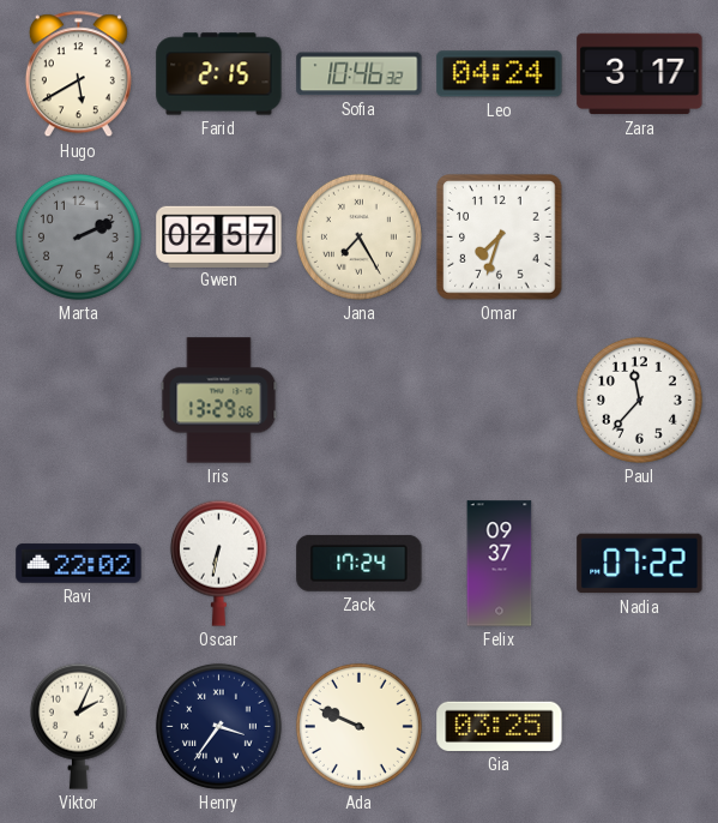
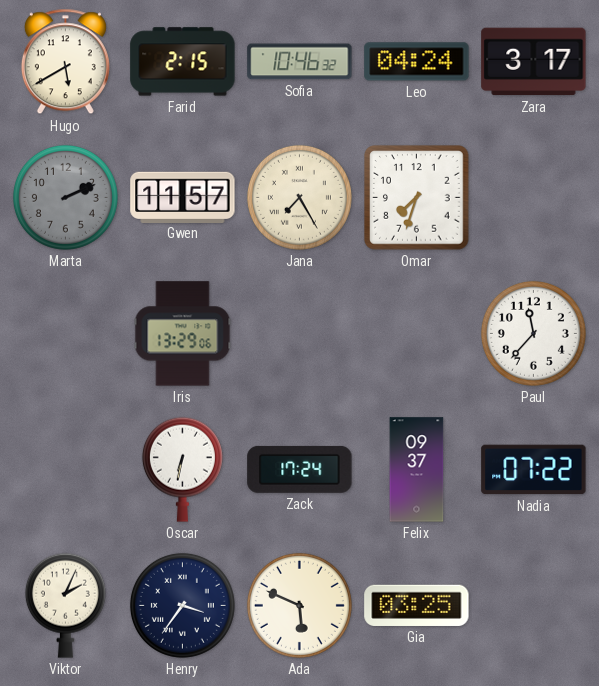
Gwen: 02:57 -> 11:57 (183, 197)
Ravi: 22:02 -> none (79, 564)
Ada: 9:49 -> 5:49 (299, 605)
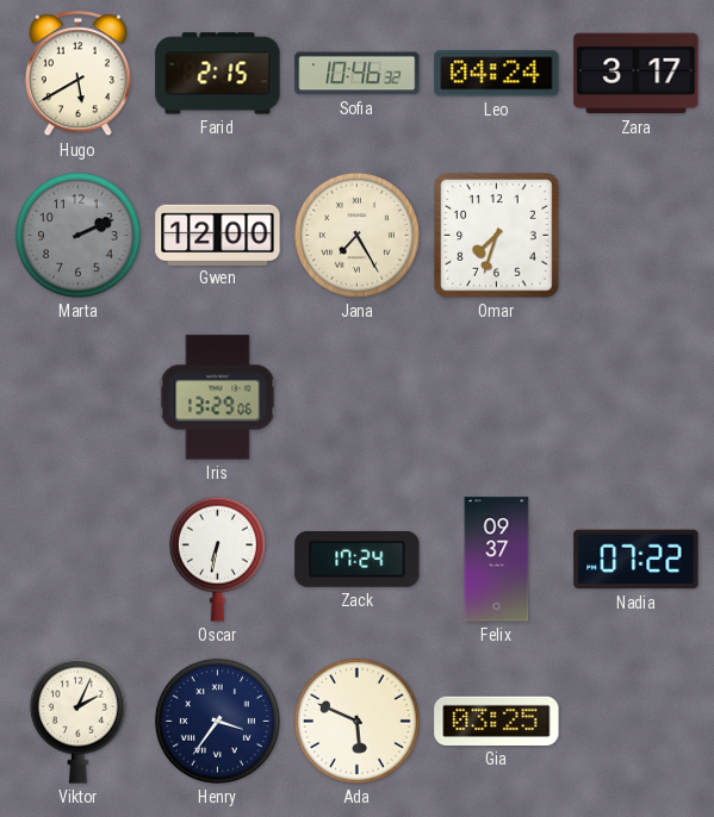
Gwen: 11:57 -> 12:00 (218, 235)
Paul: 11:37 -> none (533, 333)
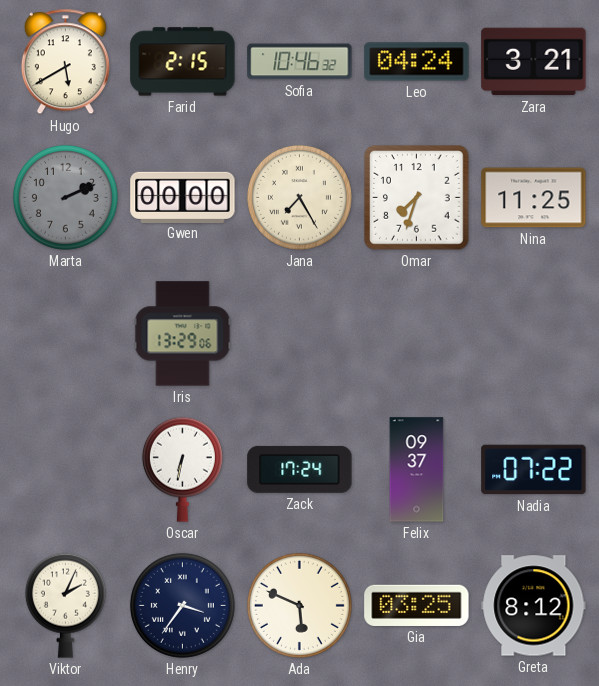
Zara: 3:17 -> 3:21 (534, 62)
Gwen: 12:00 -> 00:00 (183, 197)
Nina: none -> 11:25 (534, 198)
Greta: none -> 8:12 (534, 606)
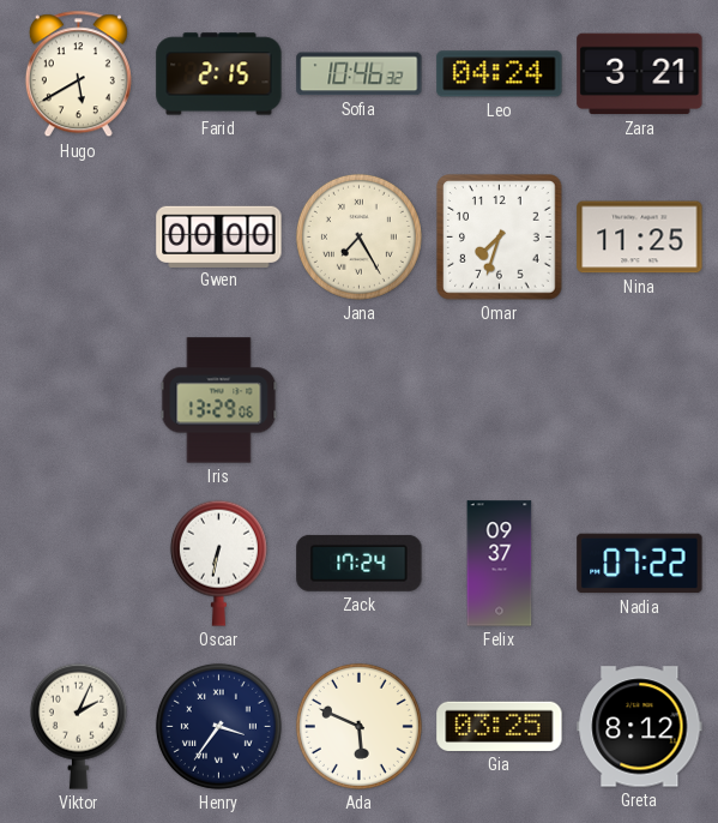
Marta: 2:11 -> none (65, 197)
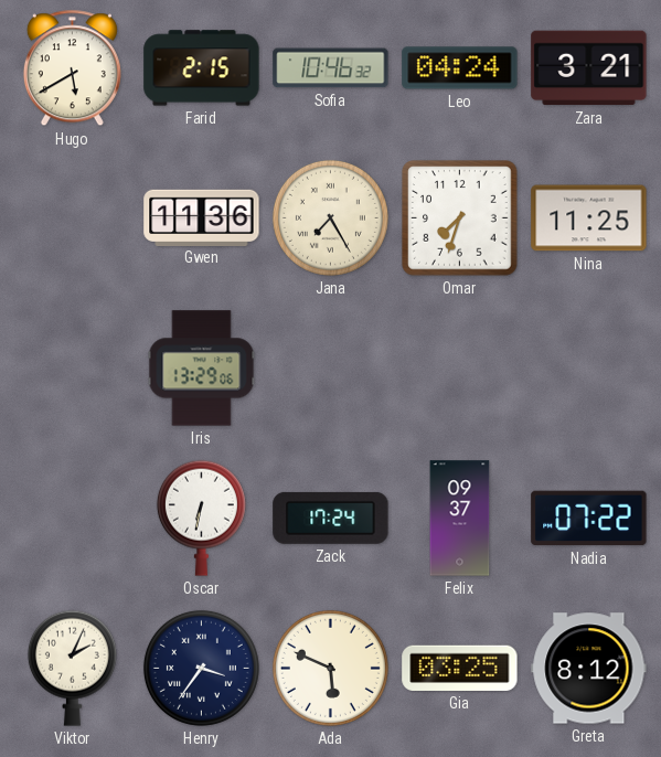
Gwen: 00:00 -> 11:36 (202, 217)
